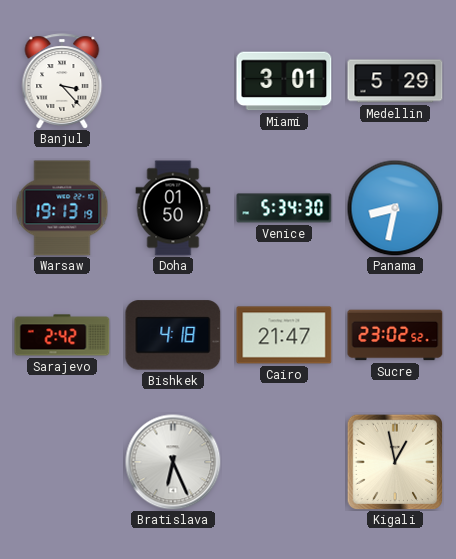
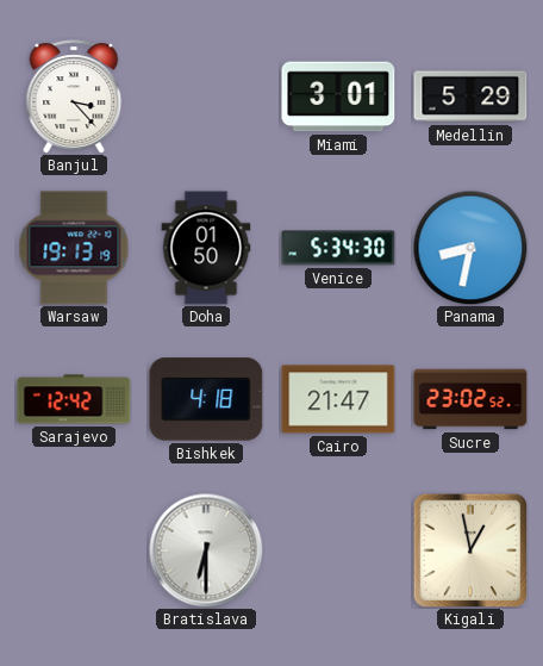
Sarajevo: 2:42 -> 12:42 (74, 399)
Bratislava: 6:26 -> 6:30 (206, 550)
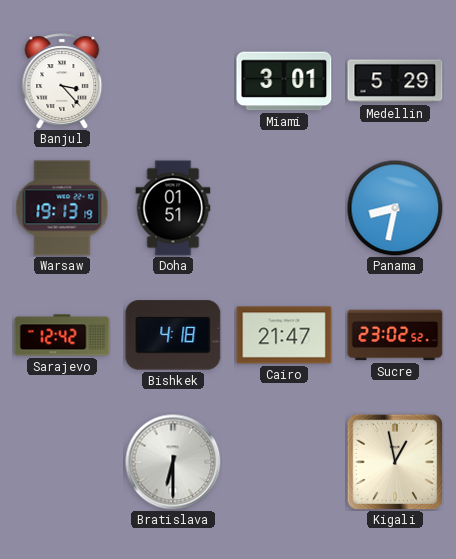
Doha: 01:50 -> 01:51 (173, 208)
Venice: 5:34 -> none (338, 248)
